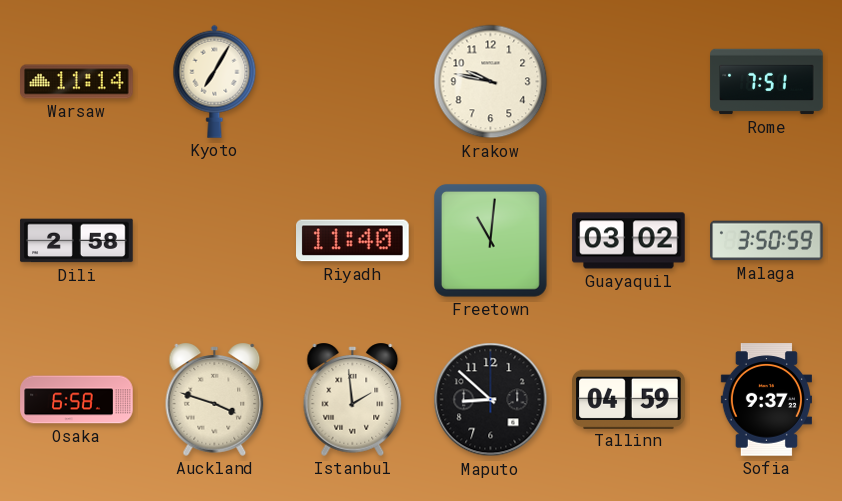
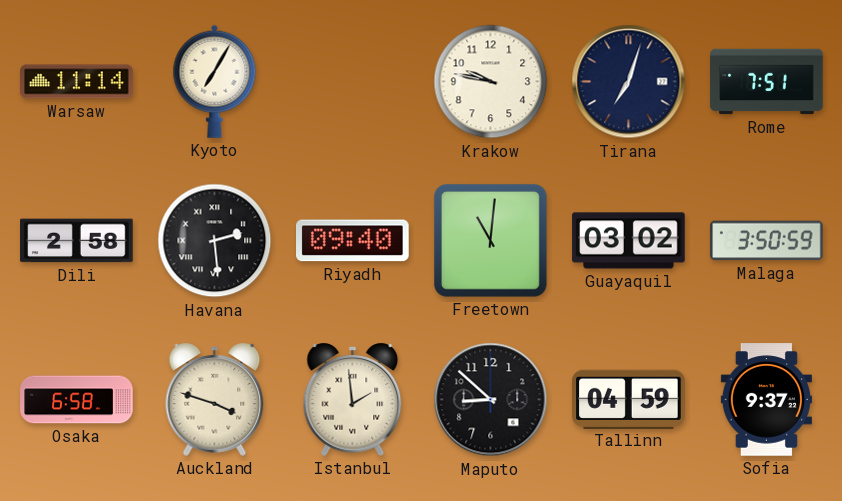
Tirana: none -> 7:03 (629, 82)
Havana: none -> 2:29 (215, 241)
Riyadh: 11:40 -> 09:40 (353, 241)
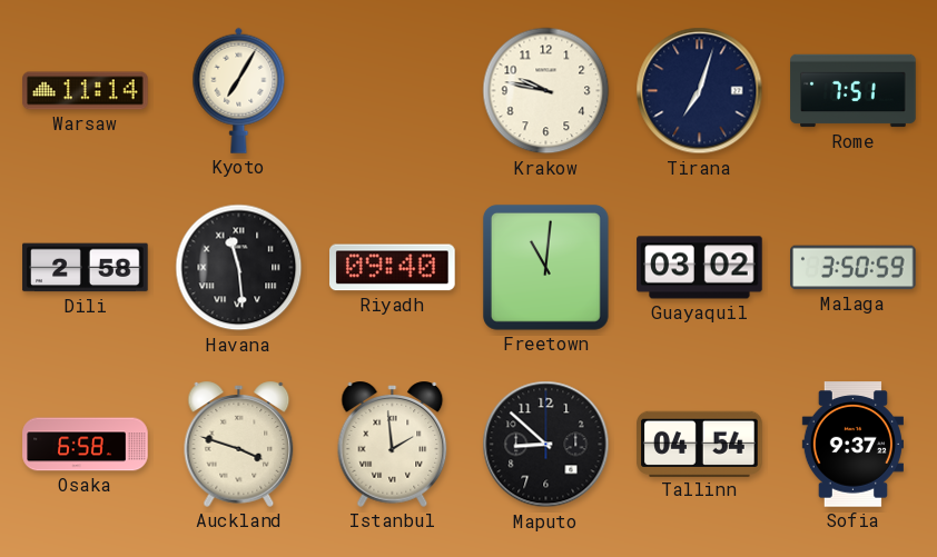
Havana: 2:29 -> 11:29 (239, 268)
Tallinn: 04:59 -> 04:54 (700, 444)
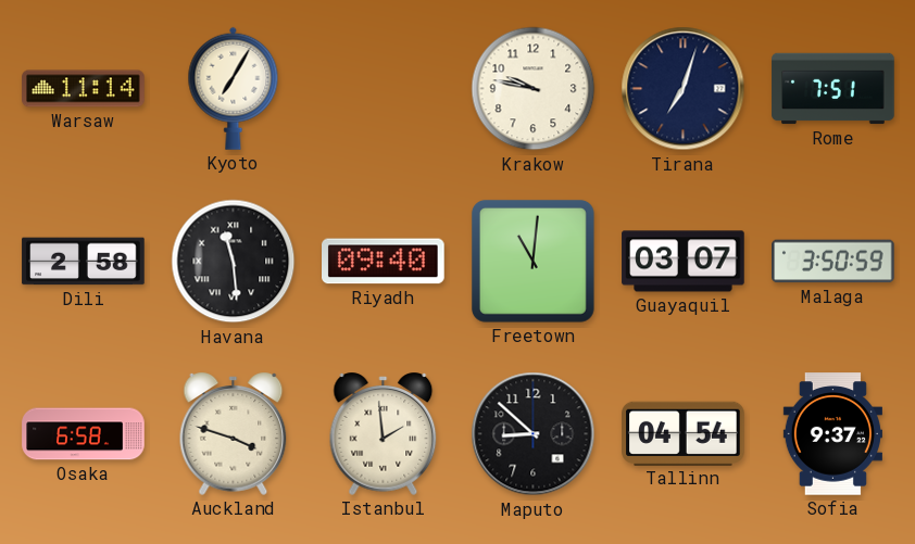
Guayaquil: 03:02 -> 03:07 (684, 262)
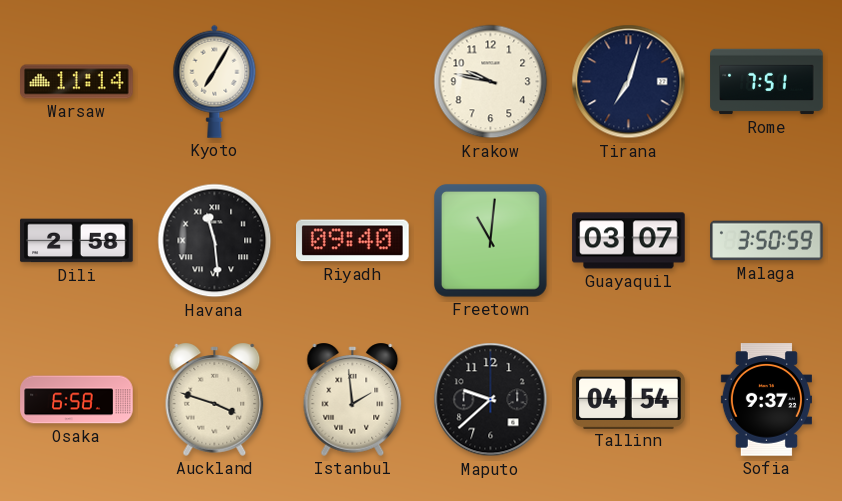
Maputo: 8:52 -> 9:38 (491, 400)
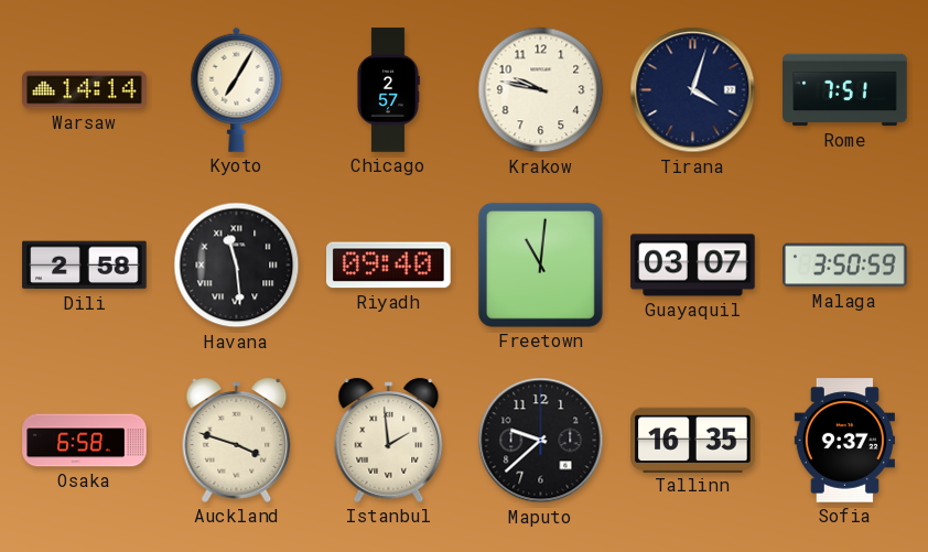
Warsaw: 11:14 -> 14:14 (85, 90)
Chicago: none -> 2:57 (388, 90)
Tirana: 7:03 -> 4:03 (693, 90)
Tallinn: 04:54 -> 16:35 (693, 440)
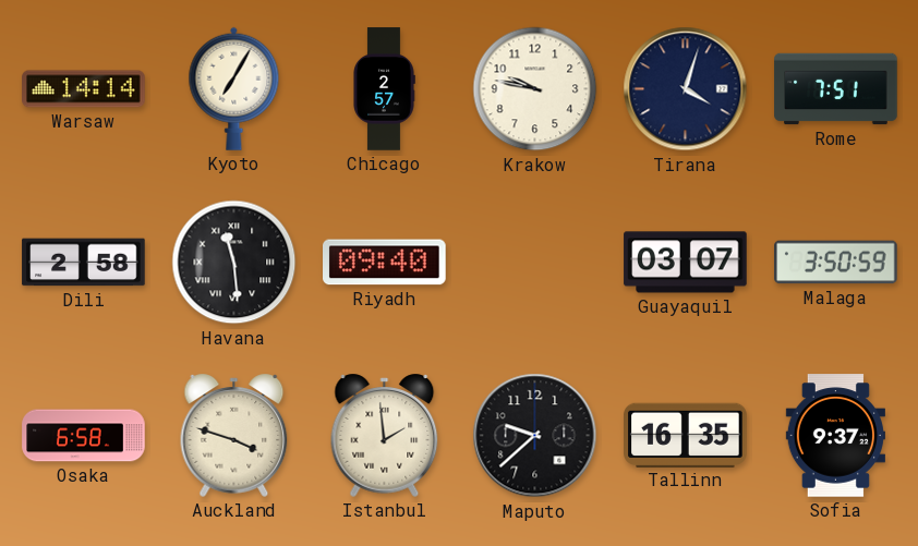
Freetown: 11:01 -> none (540, 264)
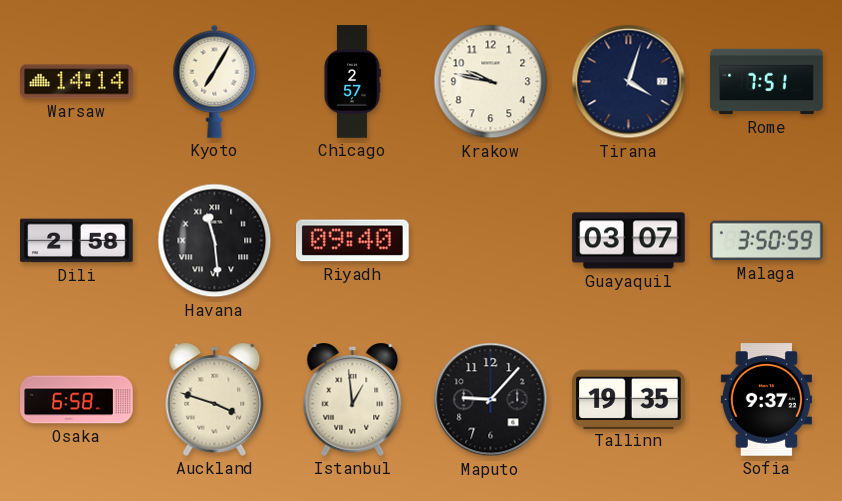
Istanbul: 1:59 -> 12:59 (353, 399)
Maputo: 9:38 -> 9:07 (491, 400)
Tallinn: 16:35 -> 19:35 (629, 399)
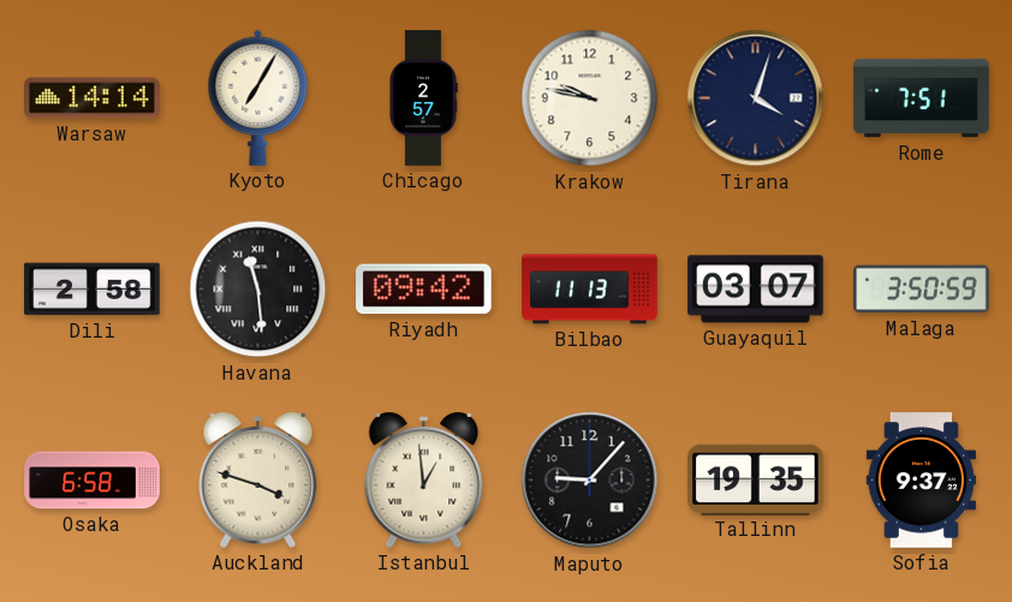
Riyadh: 09:40 -> 09:42 (424, 290)
Bilbao: none -> 11:13 (590, 290)
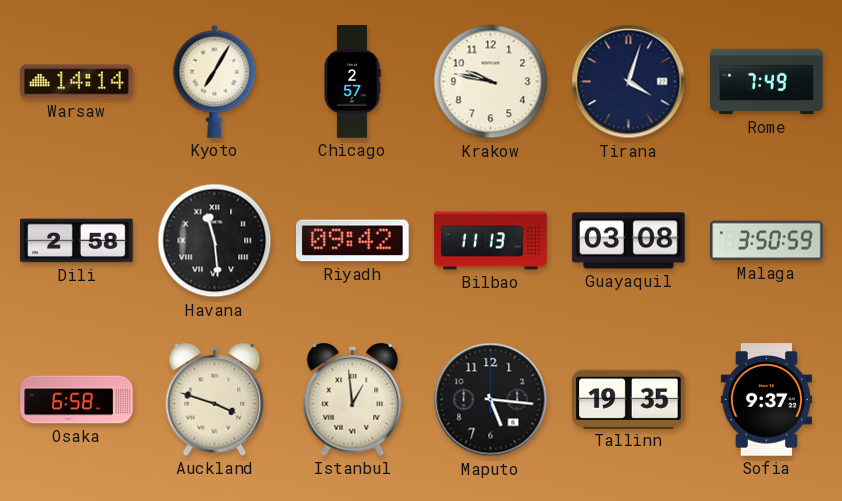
Rome: 7:51 -> 7:49 (767, 82)
Guayaquil: 03:07 -> 03:08 (629, 241)
Maputo: 9:07 -> 5:16 (491, 400)
